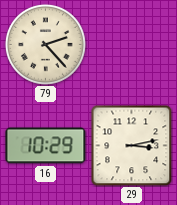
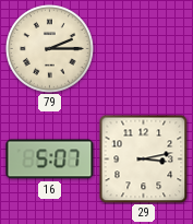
79: 2:23 -> 2:15 (49, 48)
16: 10:29 -> 5:07 (50, 160)
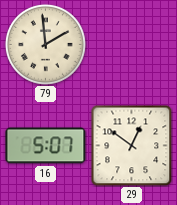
79: 2:15 -> 1:59 (45, 44)
29: 3:13 -> 12:51 (131, 145)
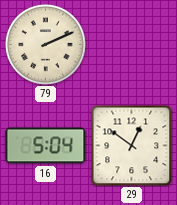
79: 1:59 -> 2:11 (45, 44)
16: 5:07 -> 5:04 (46, 146)
